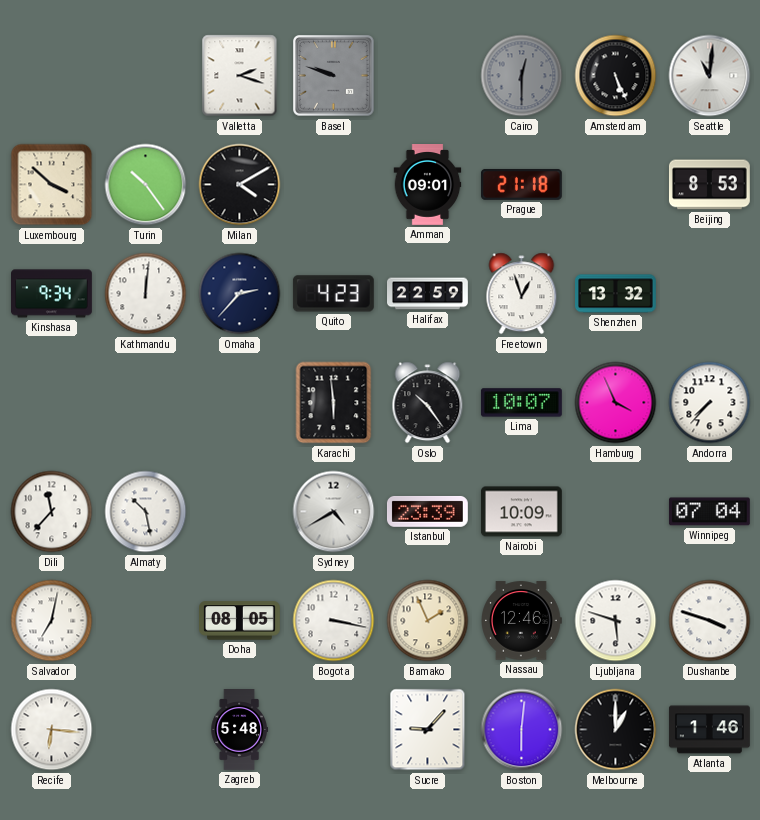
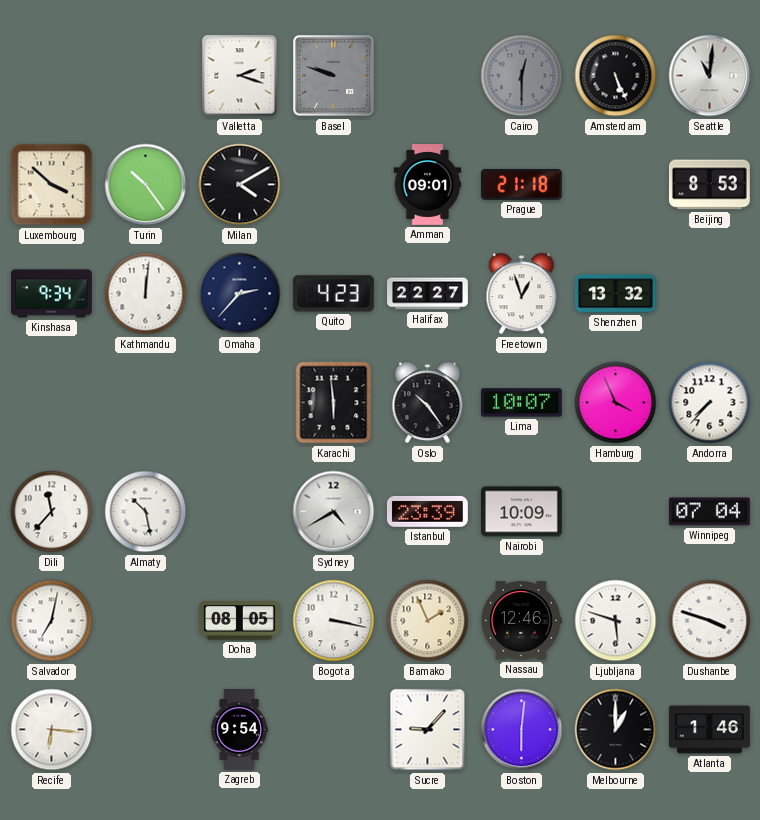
Halifax: 22:59 -> 22:27 (428, 294)
Zagreb: 5:48 -> 9:54 (239, 730)
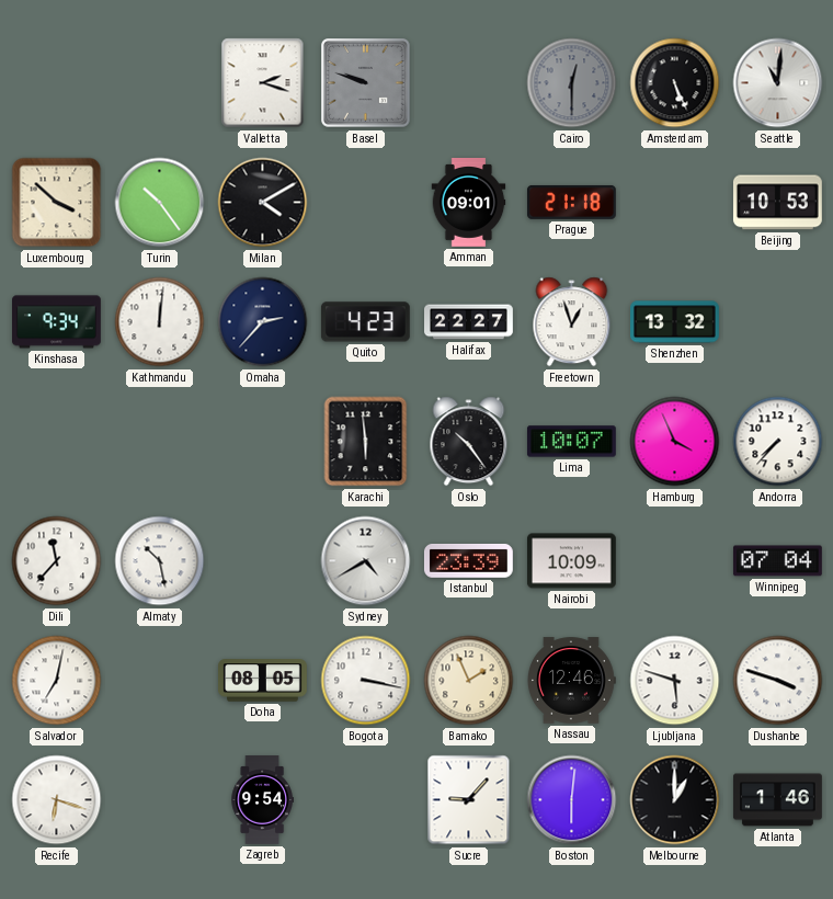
Beijing: 8:53 -> 10:53 (777, 203)
Recife: 6:16 -> 6:18 (57, 800)
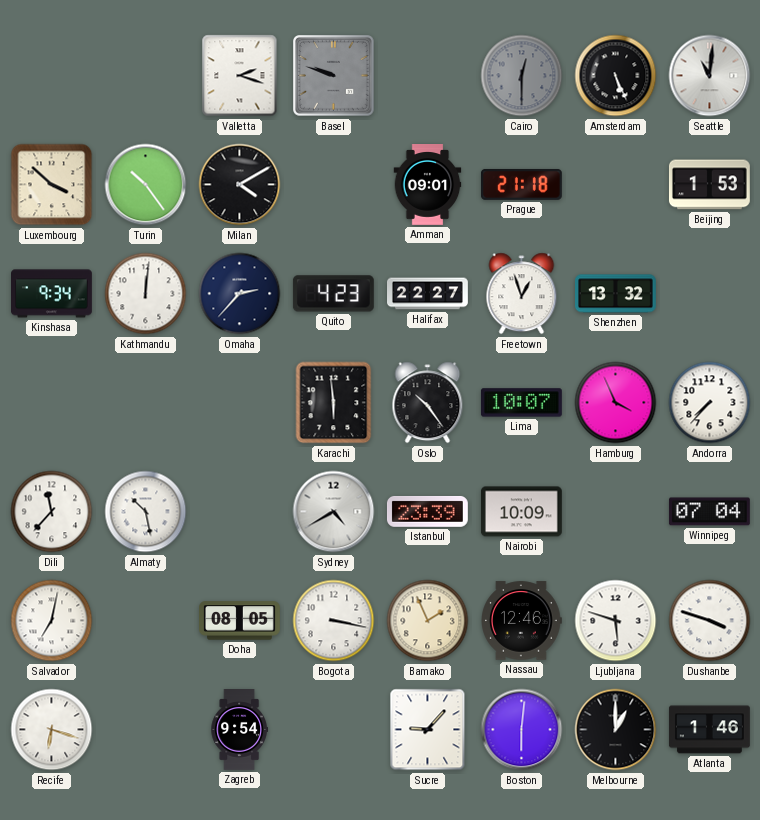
Beijing: 10:53 -> 1:53 (709, 185)
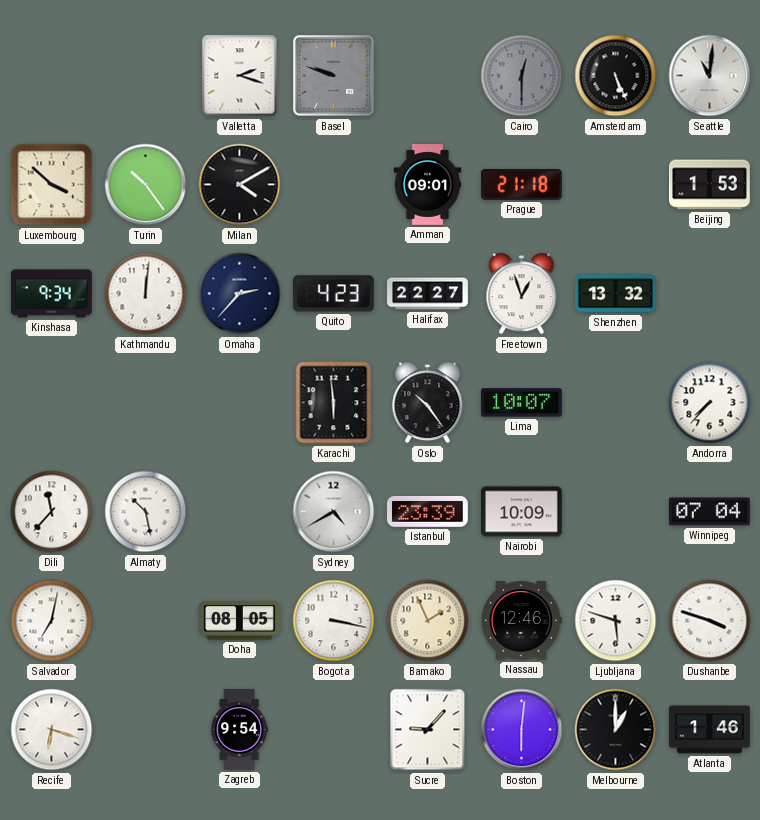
Hamburg: 3:56 -> none (616, 403)
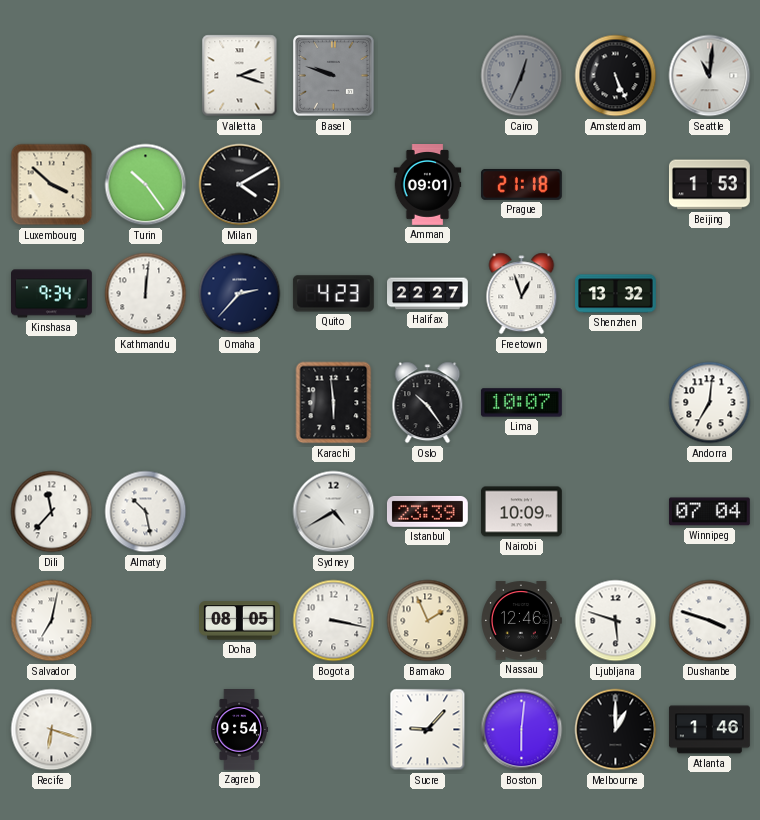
Cairo: 12:30 -> 12:34 (522, 76)
Andorra: 7:37 -> 7:01 (710, 403)
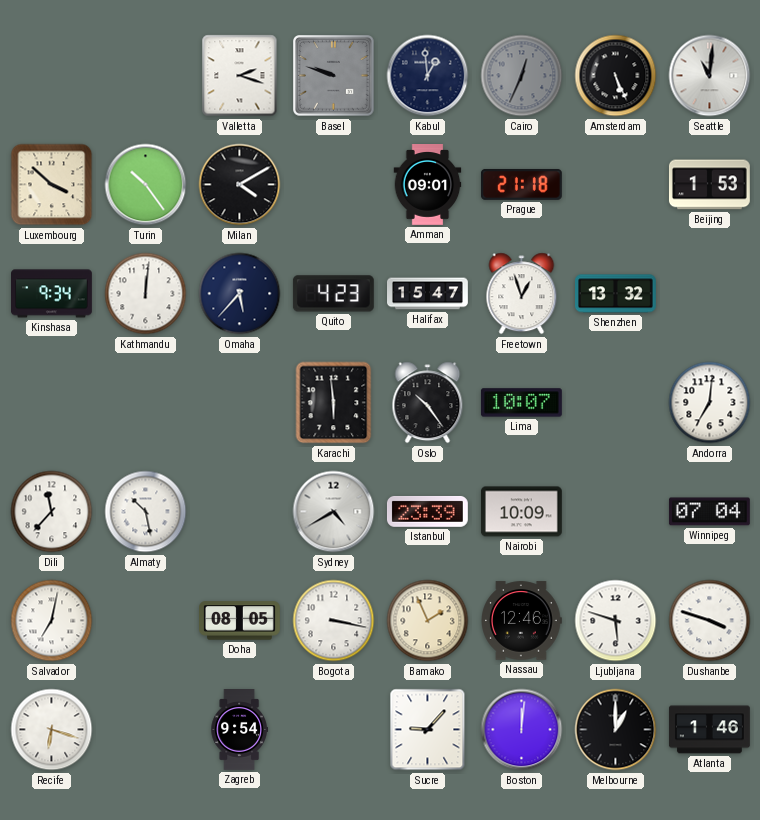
Kabul: none -> 12:59 (428, 76)
Omaha: 2:37 -> 5:37 (240, 294)
Halifax: 22:27 -> 15:47 (428, 294)
Boston: 6:01 -> 12:01 (522, 730)
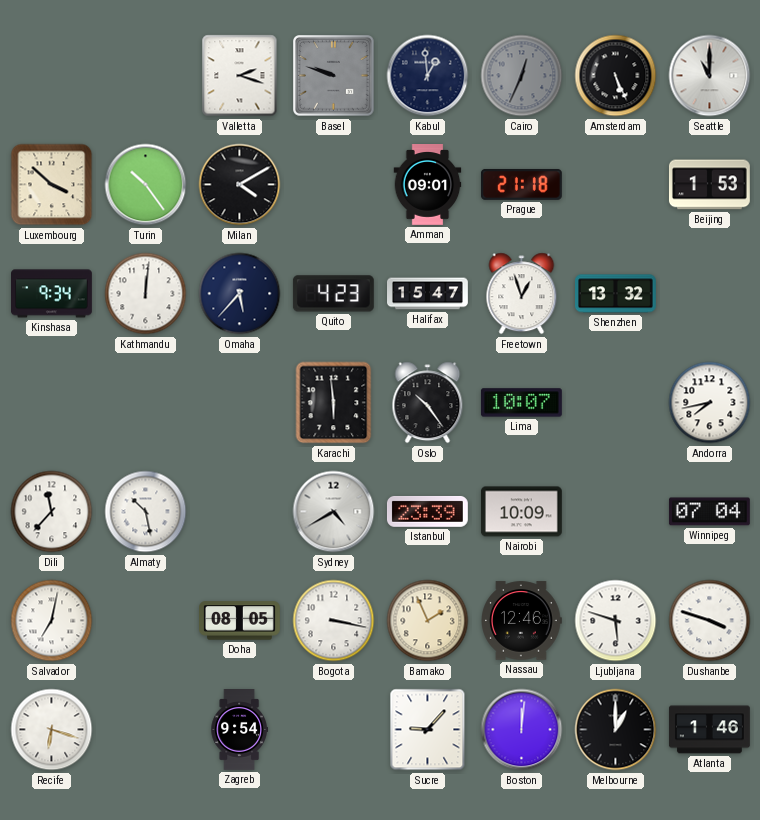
Seattle: 11:01 -> 11:00 (710, 76)
Andorra: 7:01 -> 7:43 (710, 403)
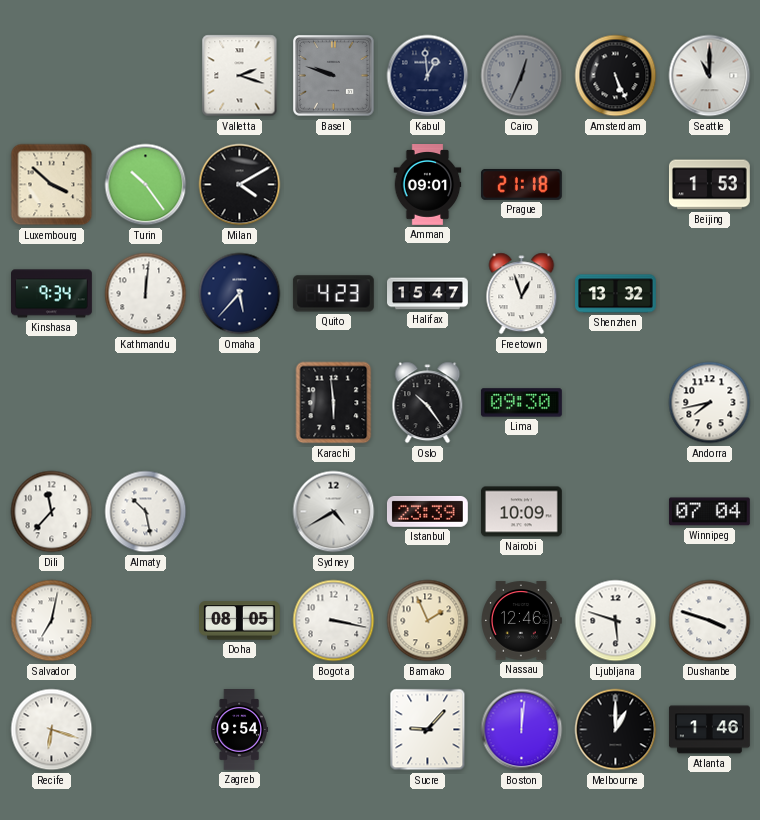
Lima: 10:07 -> 09:30 (521, 403)
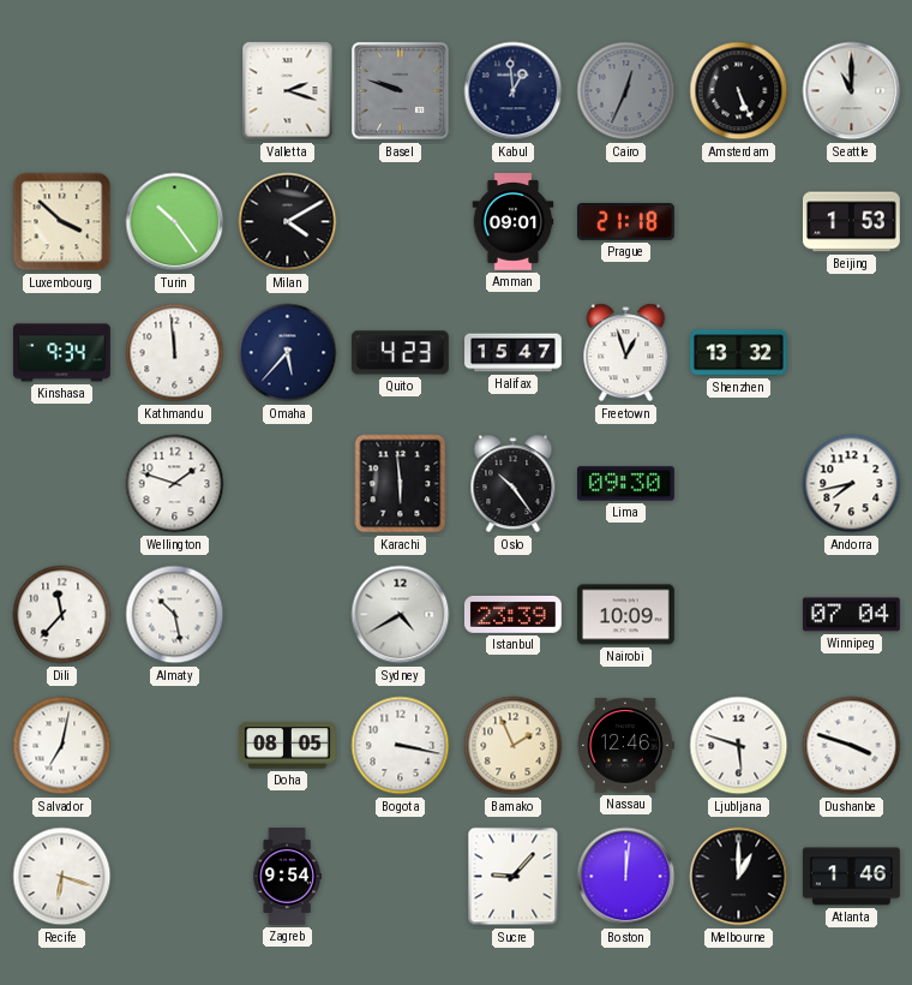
Kathmandu: 12:01 -> 11:59 (175, 353)
Wellington: none -> 1:48 (175, 484)
